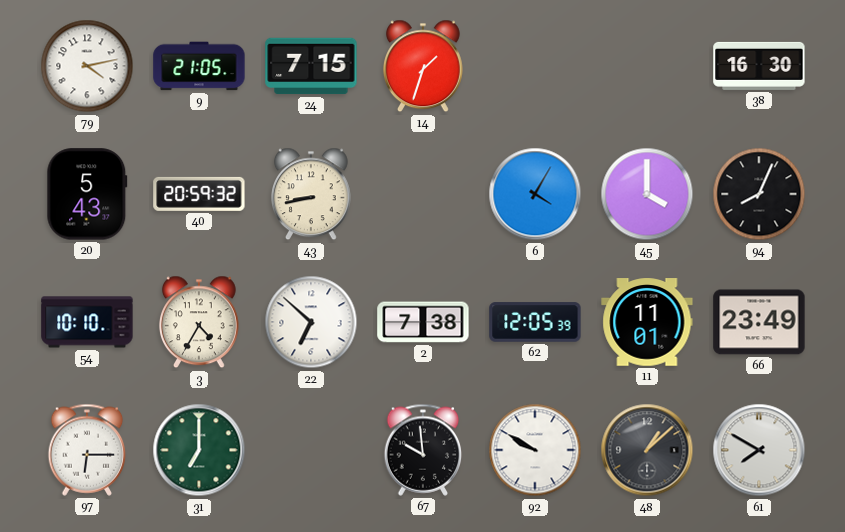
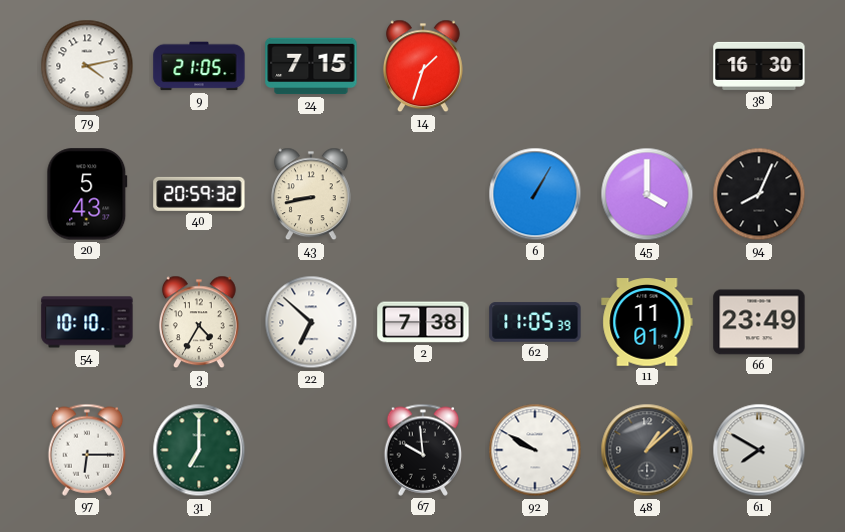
6: 4:05 -> 1:05 (535, 194)
62: 12:05 -> 11:05 (535, 322)
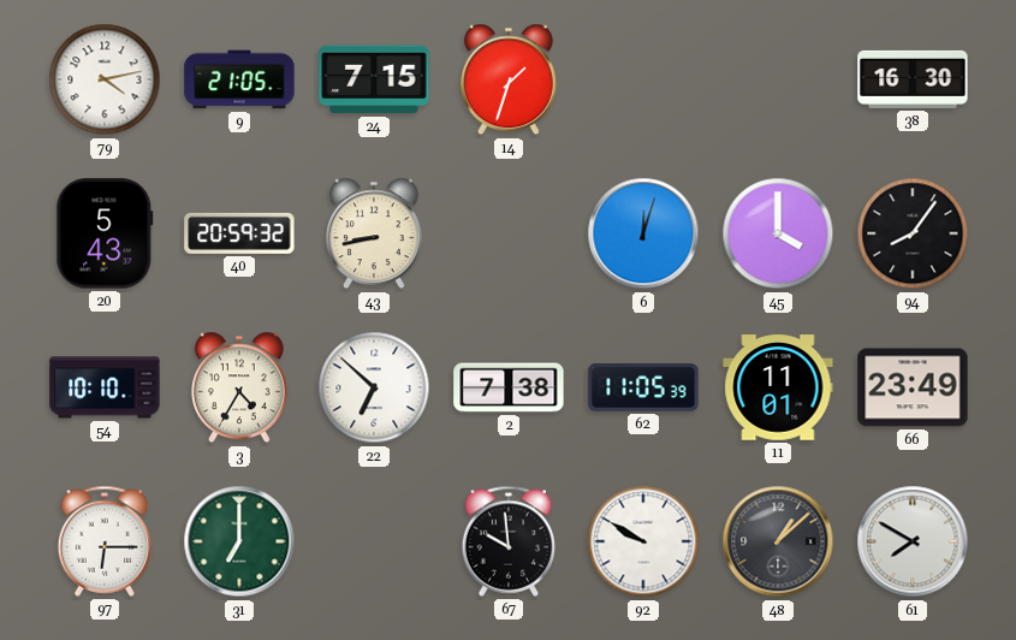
6: 1:05 -> 12:03 (643, 233)
94: 8:04 -> 8:06 (913, 233)
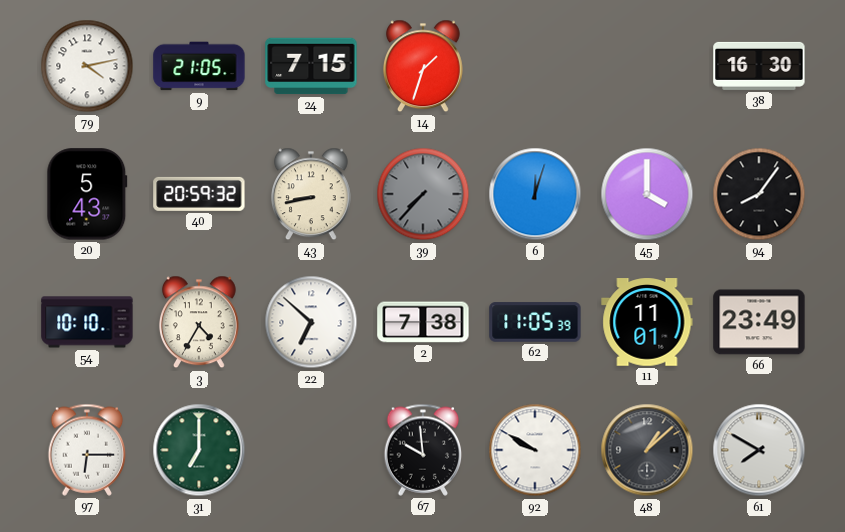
39: none -> 7:37 (423, 194)
